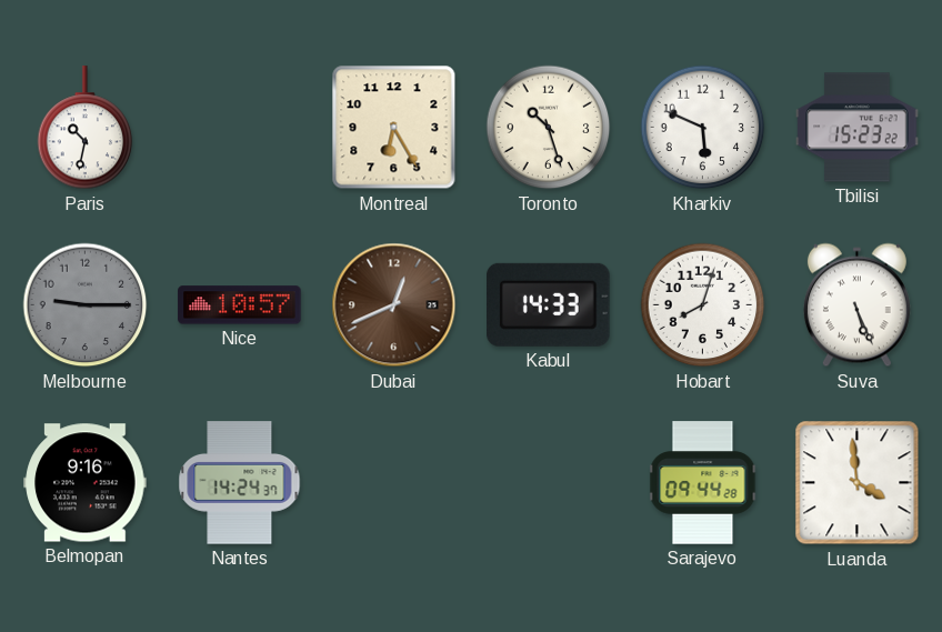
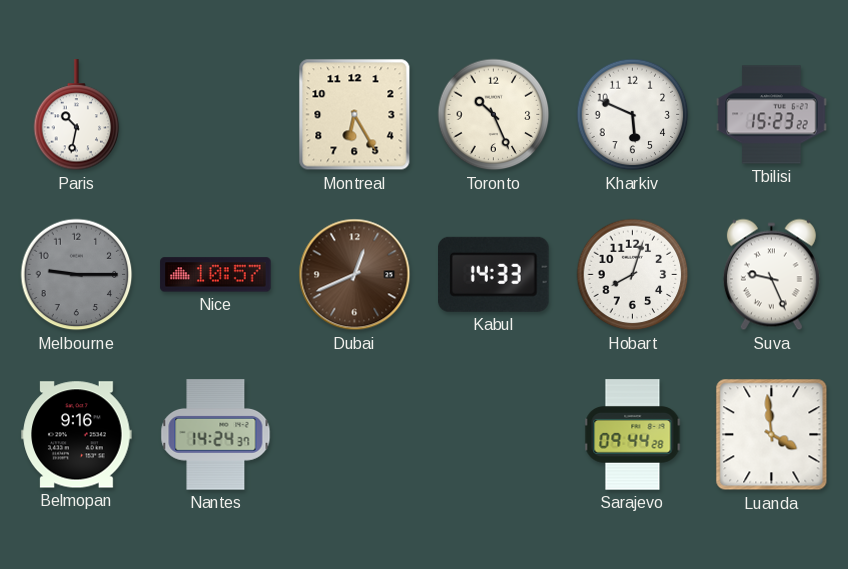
Toronto: 10:27 -> 10:26 (494, 115)
Suva: 5:26 -> 9:26 (771, 275)
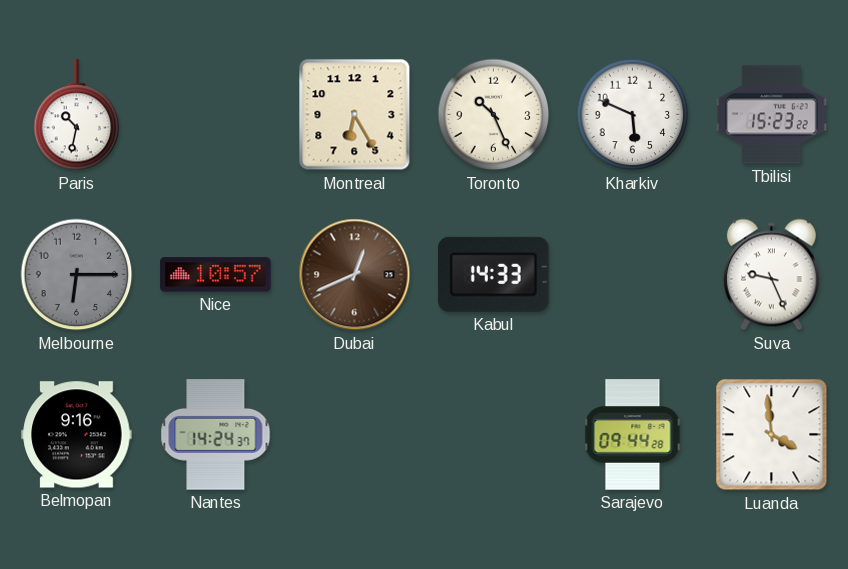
Melbourne: 9:15 -> 6:15 (77, 275)
Hobart: 8:03 -> none (633, 275)
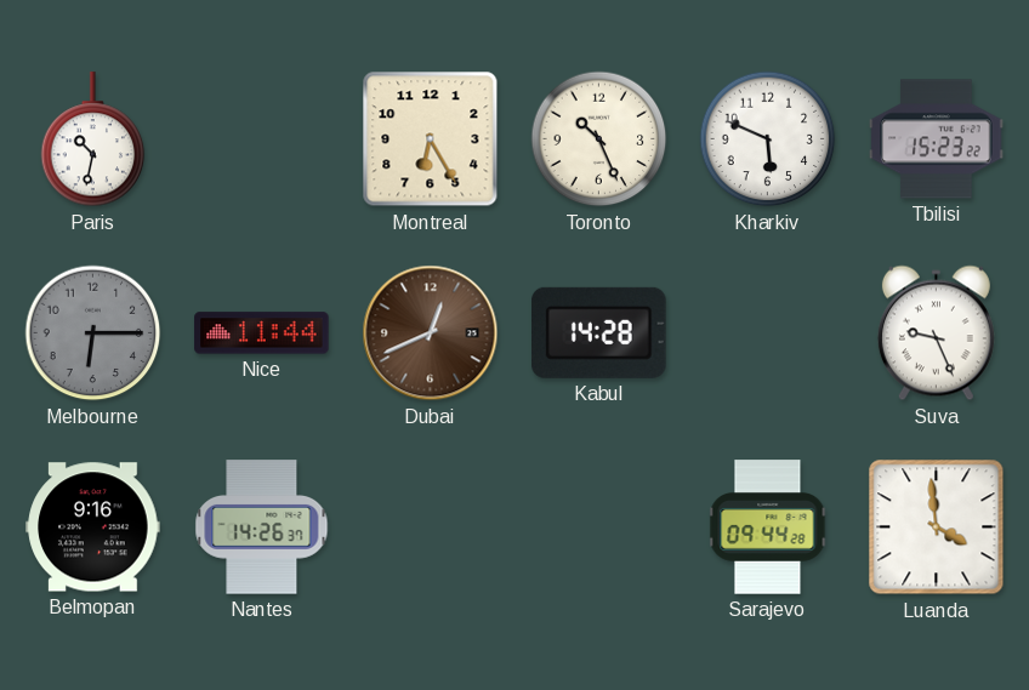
Nice: 10:57 -> 11:44 (262, 333)
Kabul: 14:33 -> 14:28 (599, 332)
Nantes: 14:24 -> 14:26 (262, 528)
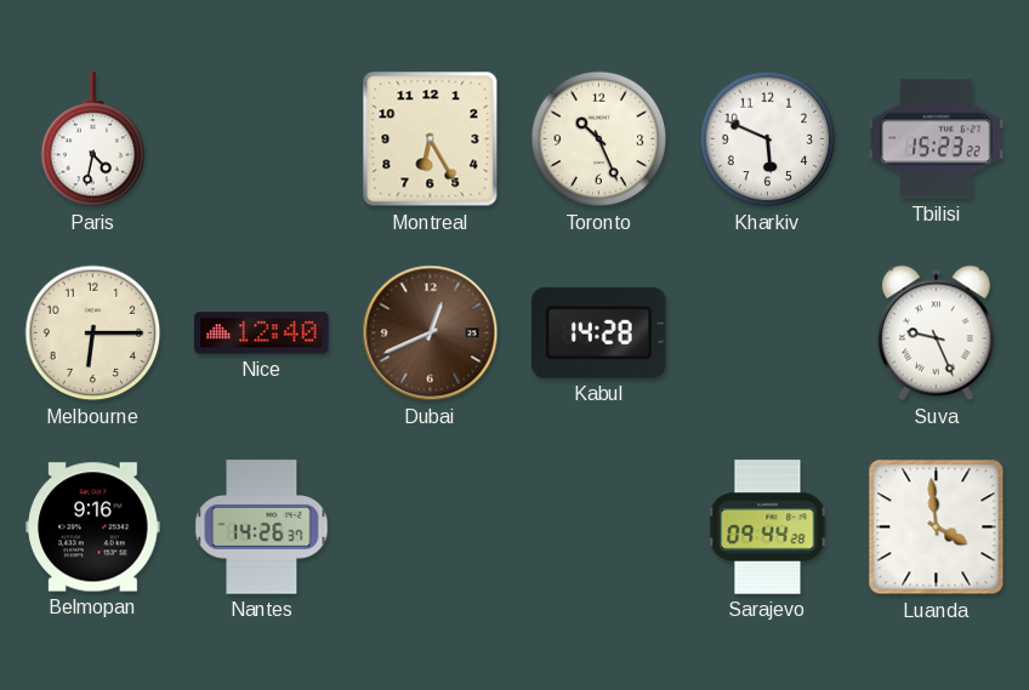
Paris: 10:32 -> 4:32 (93, 139)
Melbourne dial: grey -> cream (93, 333)
Nice: 11:44 -> 12:40 (262, 333)
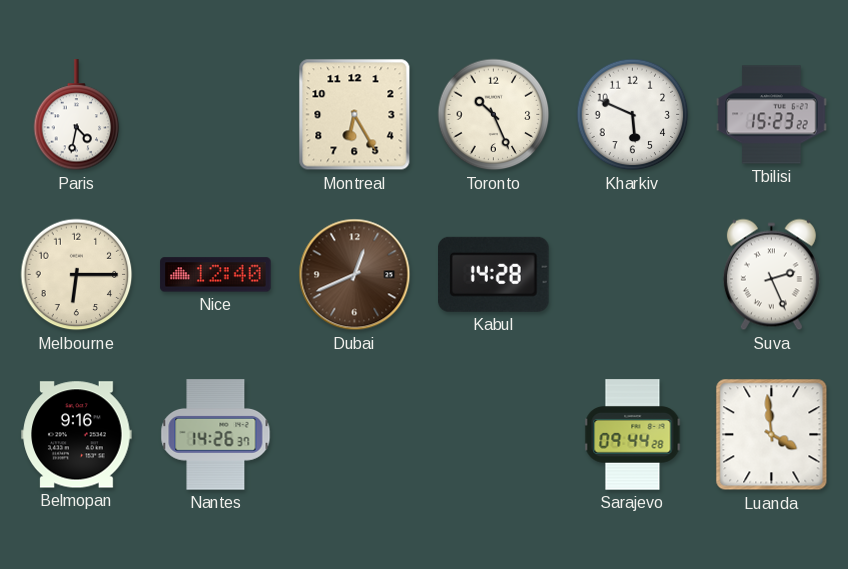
Suva: 9:26 -> 2:26 (771, 275)
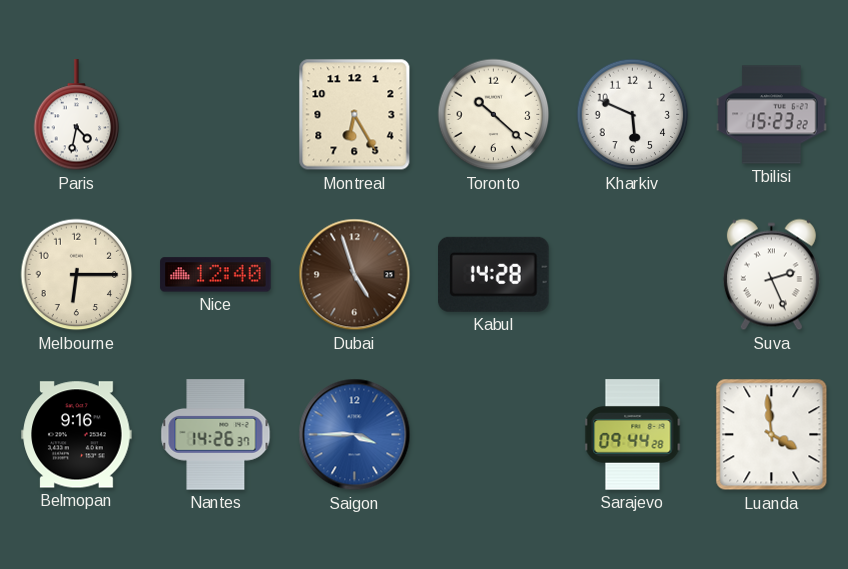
Toronto: 10:26 -> 10:22 (494, 115)
Dubai: 12:41 -> 4:57 (355, 275)
Saigon: none -> 3:45 (355, 435)
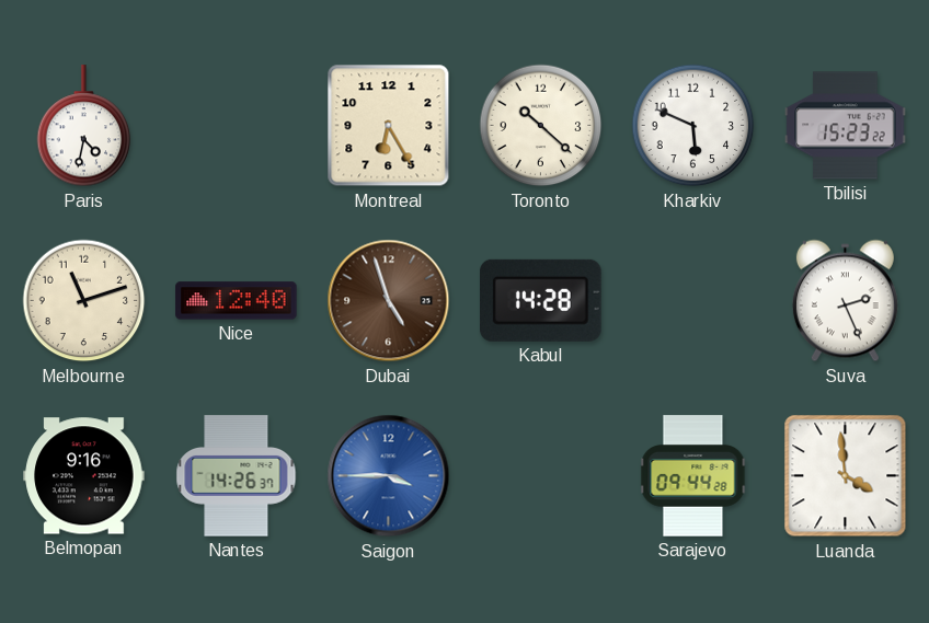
Melbourne: 6:15 -> 11:12 (84, 301)
